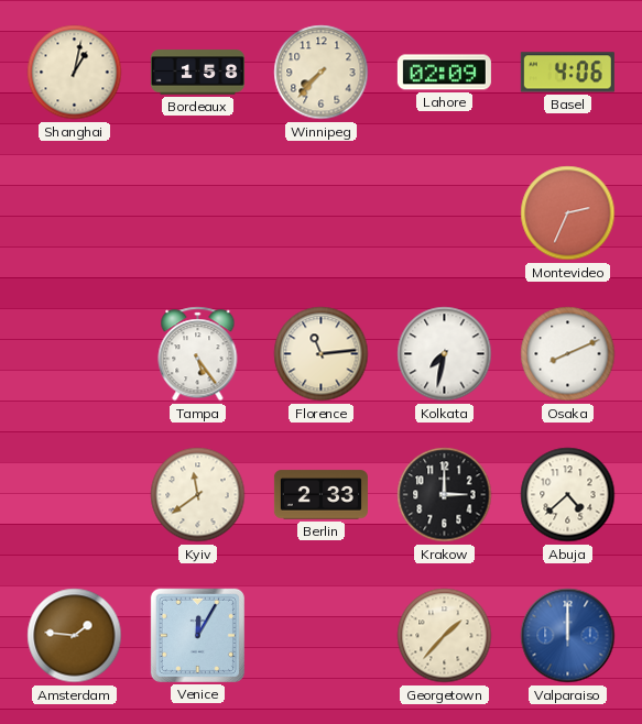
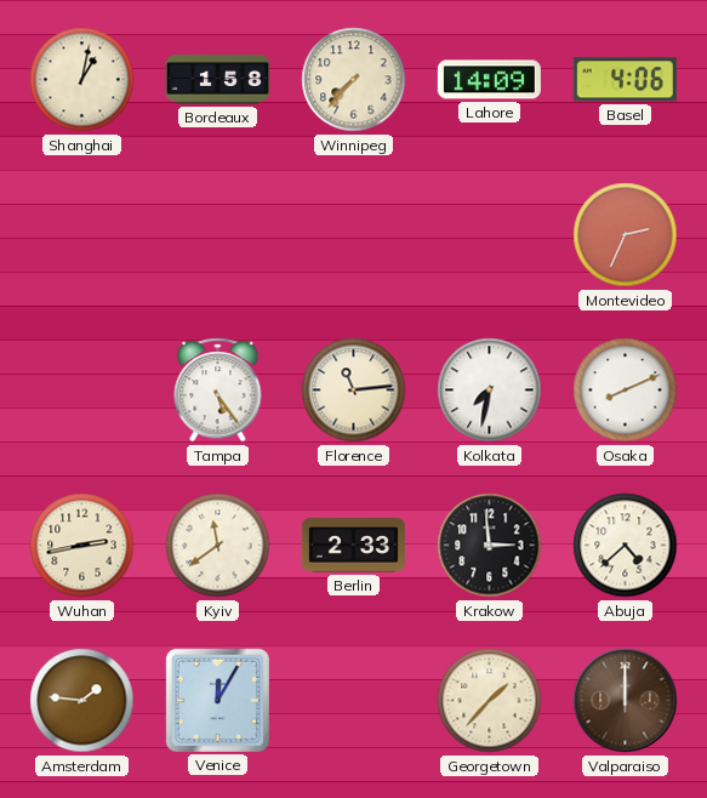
Lahore: 02:09 -> 14:09 (489, 80)
Wuhan: none -> 2:43 (82, 546)
Krakow: 3:00 -> 2:59 (490, 546)
Valparaiso dial: blue -> brown (626, 701)
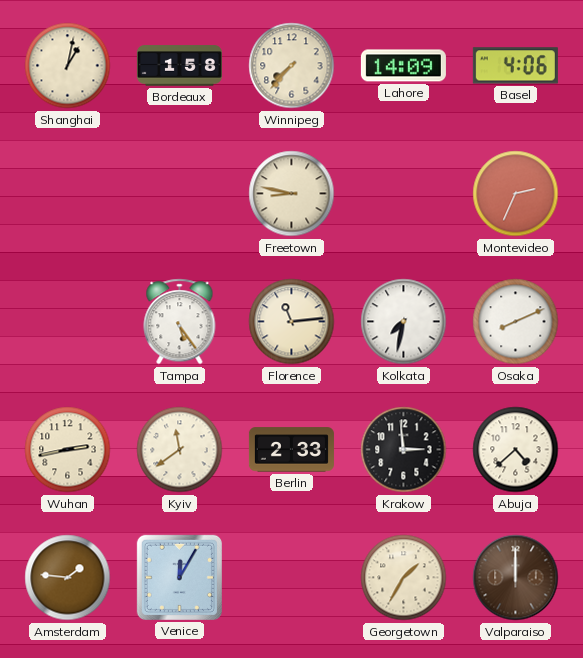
Freetown: none -> 8:47 (292, 194)
Georgetown: 1:37 -> 1:35 (404, 578)
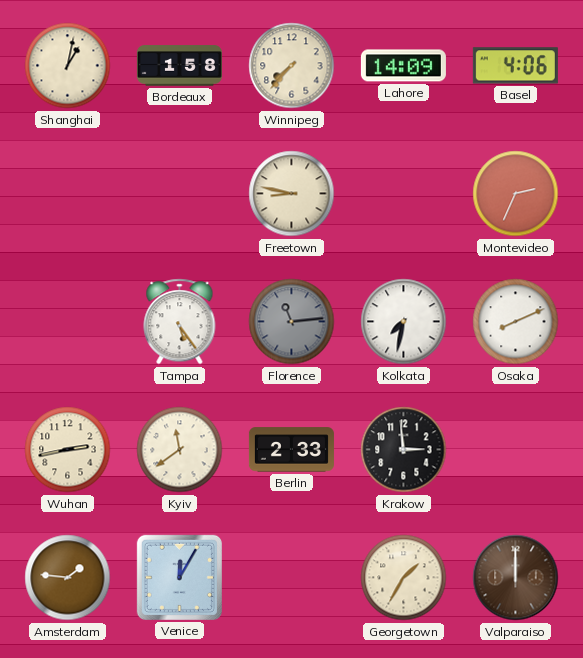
Florence dial: cream -> grey (292, 322)
Abuja: 4:38 -> none (516, 450)
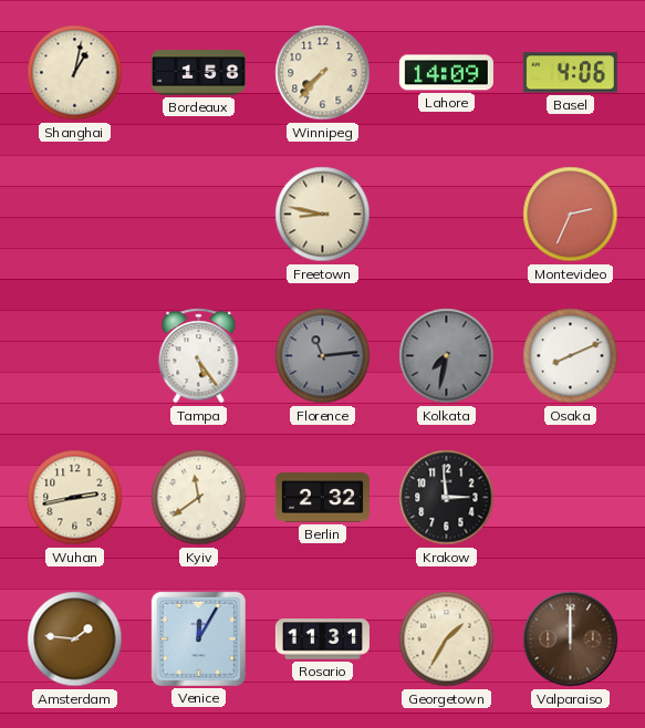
Kolkata dial: white -> grey (447, 356)
Berlin: 2:33 -> 2:32 (322, 498)
Rosario: none -> 11:31 (322, 639)
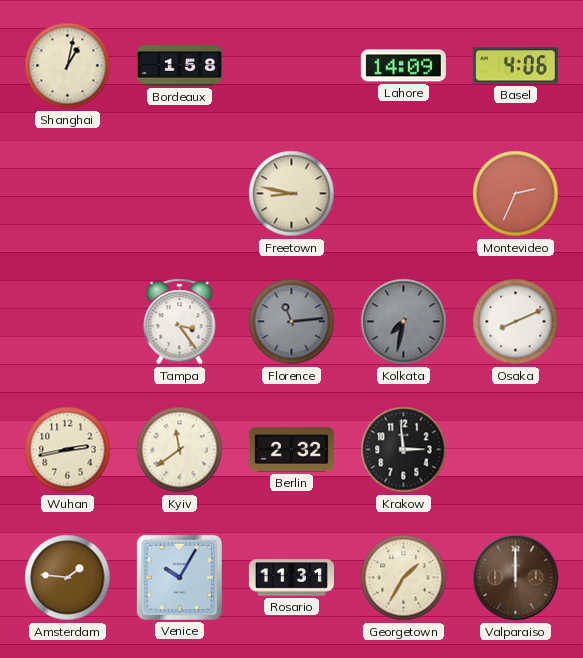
Winnipeg: 7:37 -> none (323, 73)
Tampa: 5:24 -> 3:24 (180, 322)
Venice: 12:05 -> 10:05 (179, 577)
